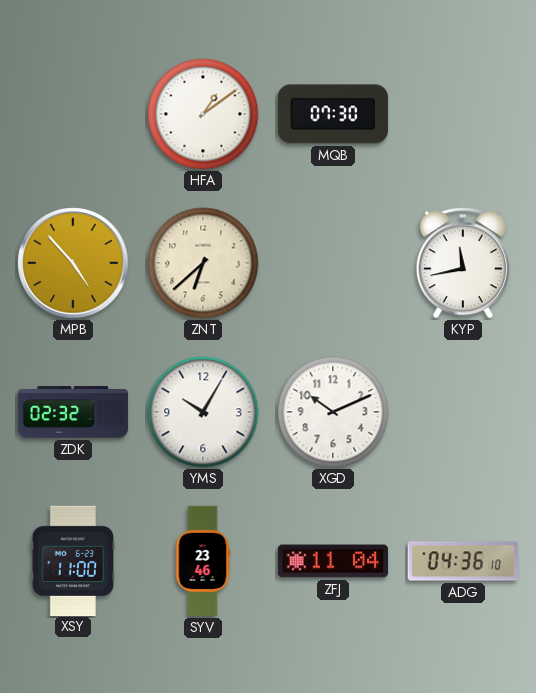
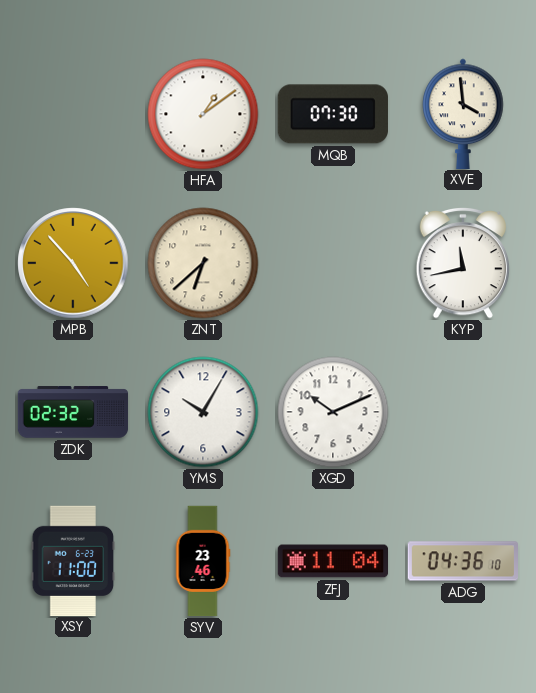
XVE: none -> 3:59 (463, 113)
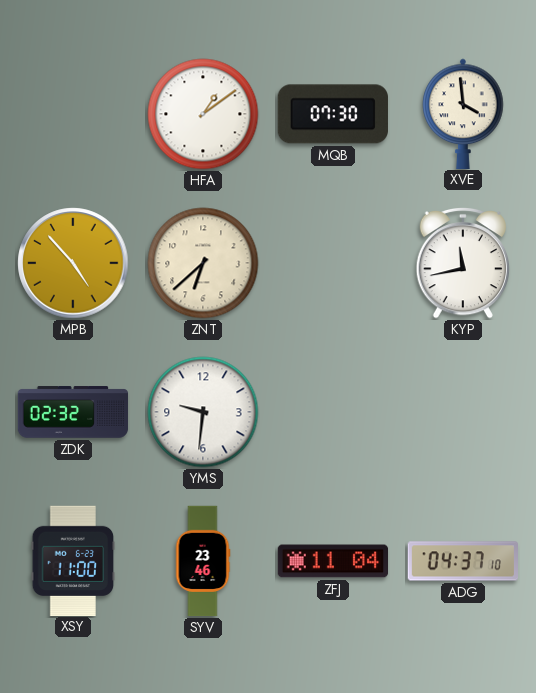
YMS: 10:05 -> 9:31 (203, 412)
XGD: 10:11 -> none (333, 412)
ADG: 04:36 -> 04:37 (462, 561)
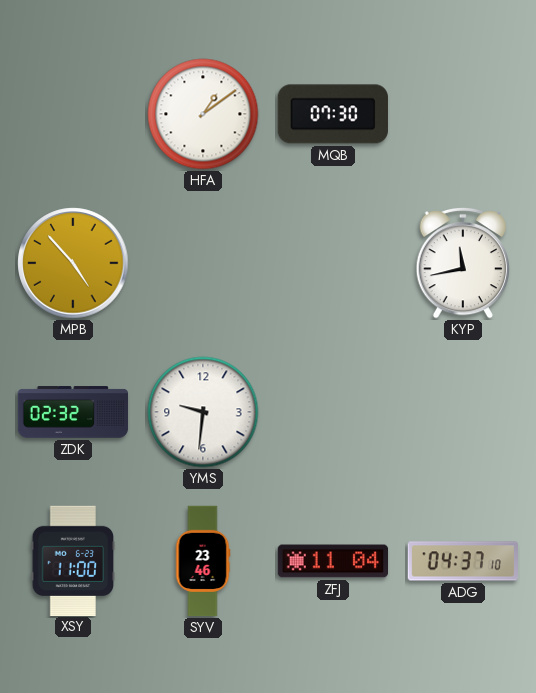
XVE: 3:59 -> none (463, 113)
ZNT: 6:38 -> none (203, 263)
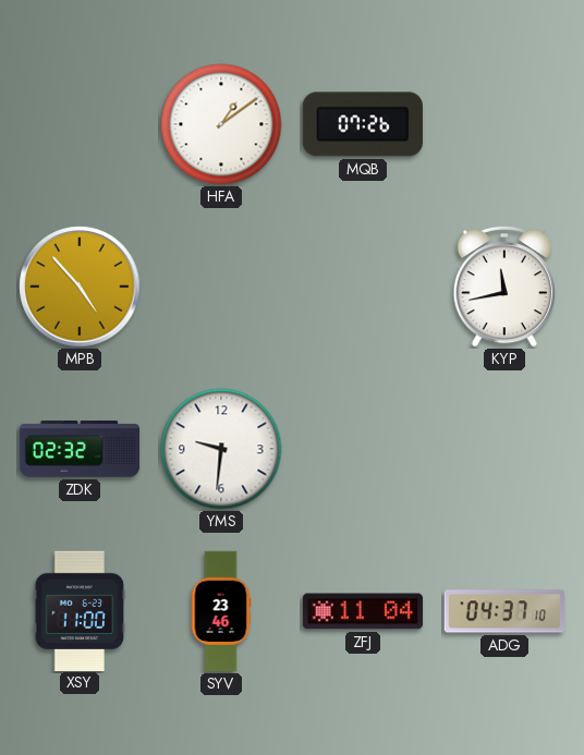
MQB: 07:30 -> 07:26 (363, 124)
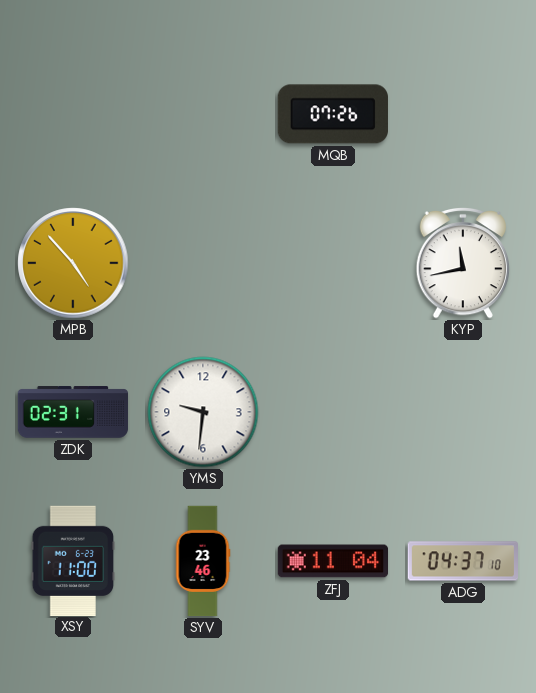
HFA: 1:09 -> none (221, 124)
ZDK: 02:32 -> 02:31 (73, 412)
